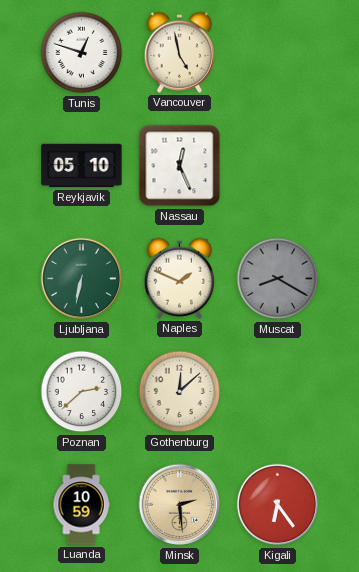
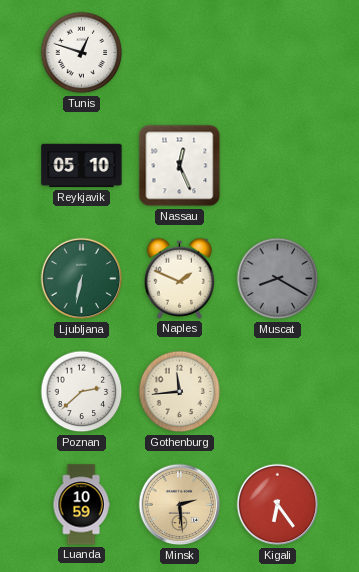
Vancouver: 4:58 -> none (180, 52)
Gothenburg: 12:08 -> 11:44 (180, 392)
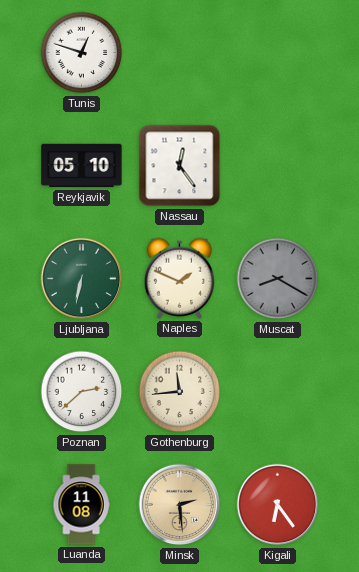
Nassau: 12:26 -> 12:24 (180, 166)
Luanda: 10:59 -> 11:08 (81, 505)
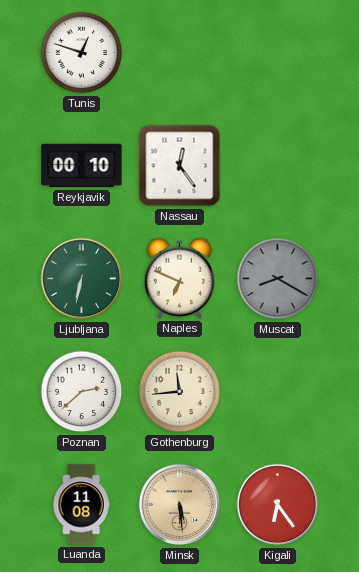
Reykjavik: 05:10 -> 00:10 (82, 166)
Naples: 1:49 -> 6:49 (180, 278)
Minsk: 2:29 -> 5:29 (180, 505)
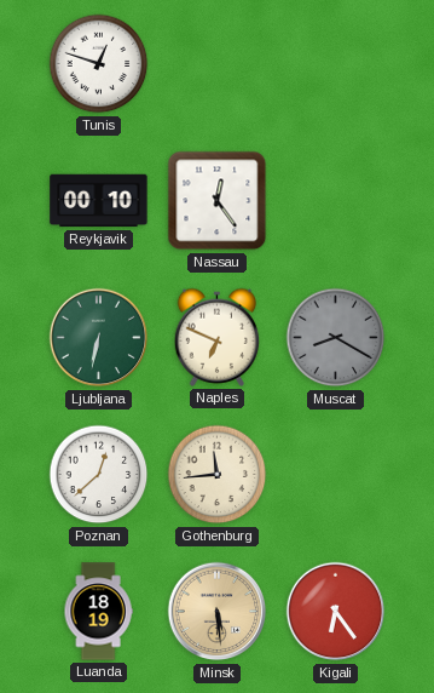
Poznan: 2:38 -> 12:38 (99, 475)
Luanda: 11:08 -> 18:19 (98, 612)
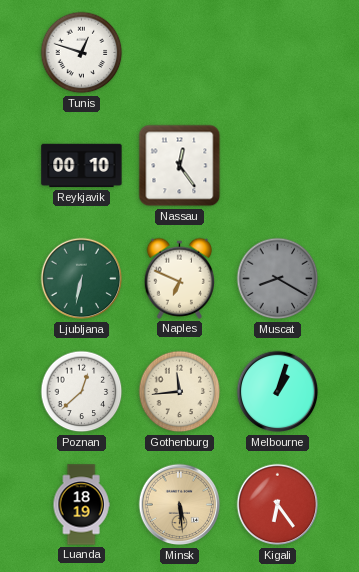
Melbourne: none -> 1:03 (278, 392)
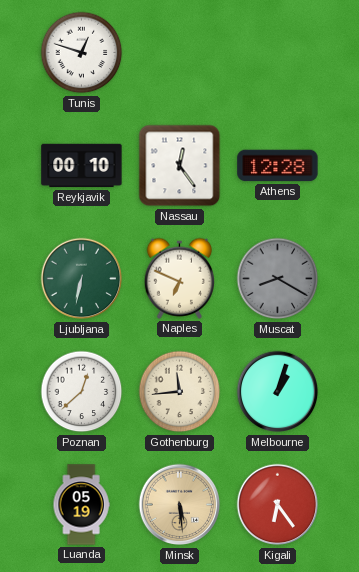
Athens: none -> 12:28 (278, 166)
Luanda: 18:19 -> 05:19 (81, 505)
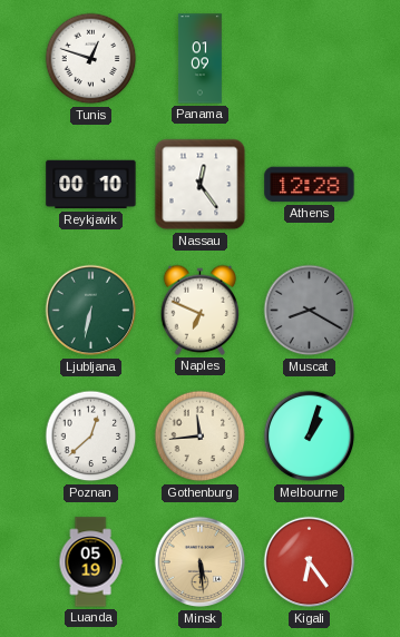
Panama: none -> 01:09 (199, 59)
